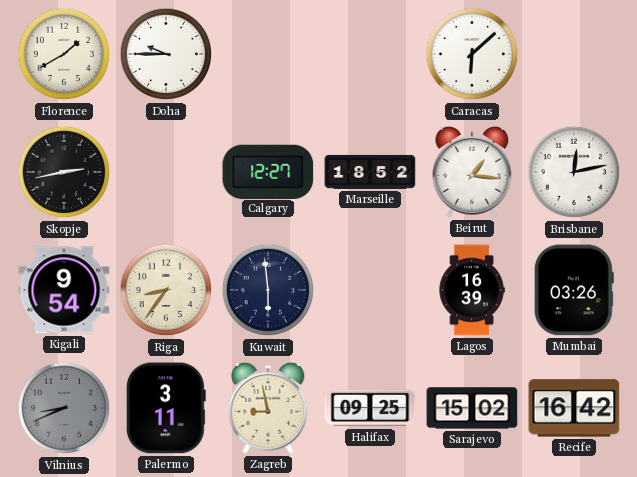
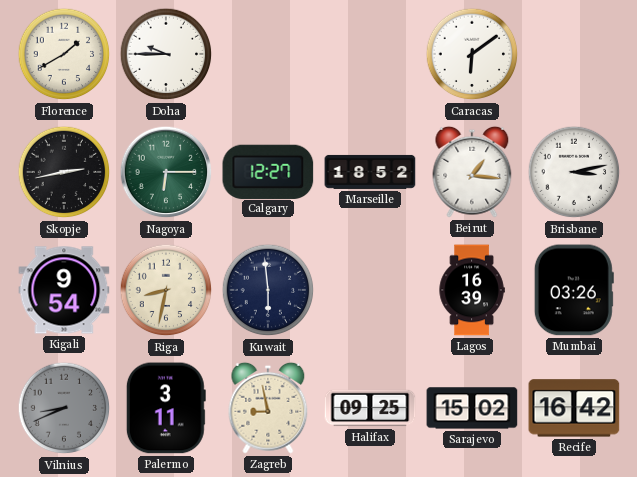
Caracas: 6:08 -> 6:09 (472, 54)
Nagoya: none -> 6:15 (166, 172)
Brisbane: 12:13 -> 3:13 (574, 172)
Riga: 8:36 -> 8:32 (166, 290)
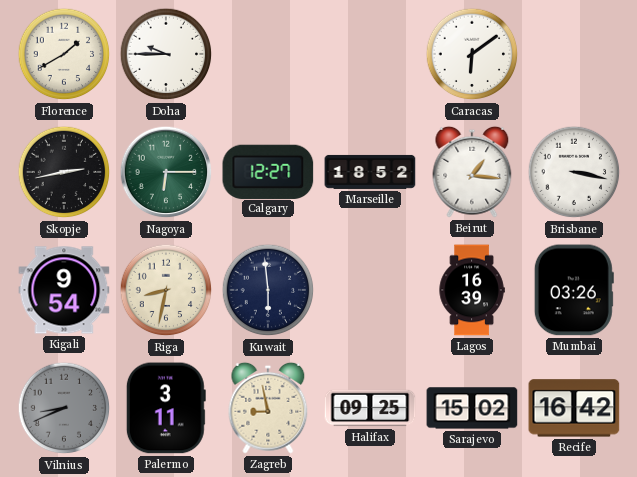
Brisbane: 3:13 -> 3:17 (574, 172)
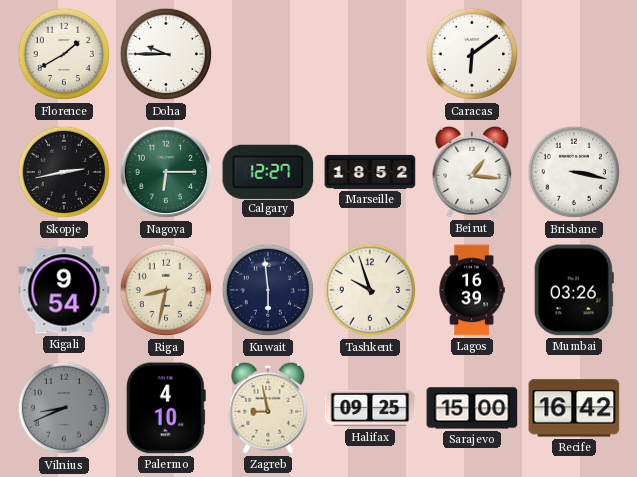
Tashkent: none -> 9:57 (370, 290)
Palermo: 3:11 -> 4:10 (166, 408)
Sarajevo: 15:02 -> 15:00 (472, 408)
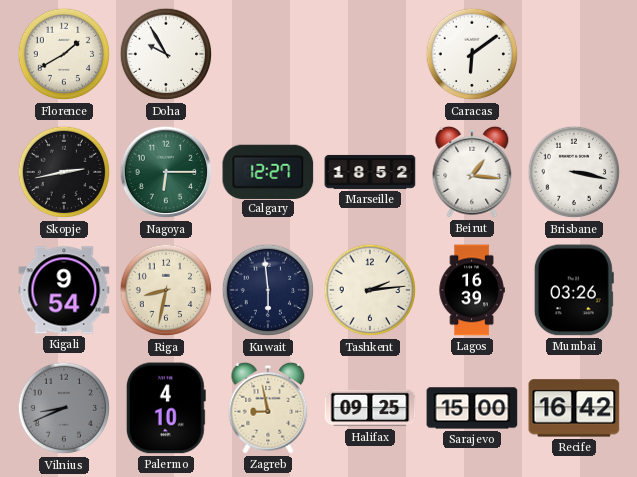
Doha: 9:45 -> 9:55 (166, 54)
Tashkent: 9:57 -> 2:14 (370, 290)
